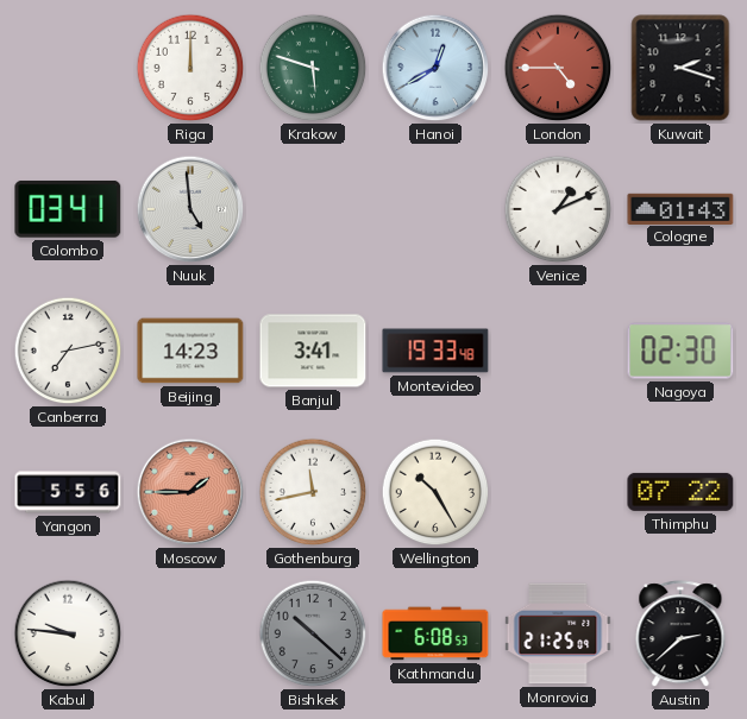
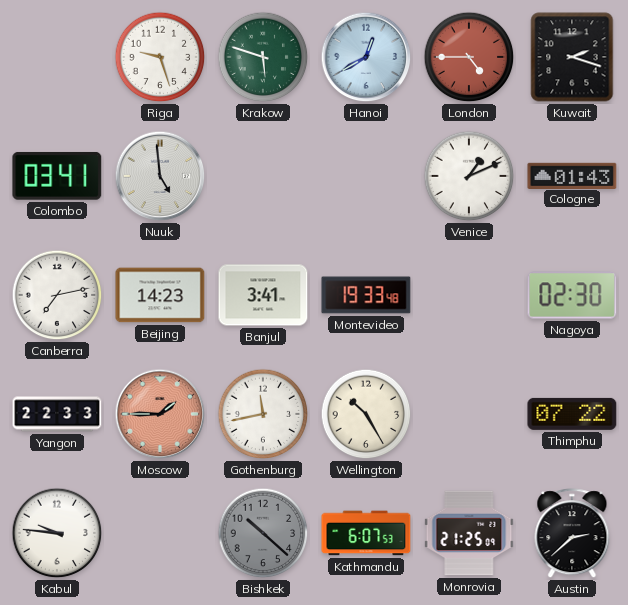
Riga: 12:00 -> 9:27 (160, 57)
Yangon: 5:56 -> 22:33 (57, 414)
Kathmandu: 6:08 -> 6:07 (366, 533)
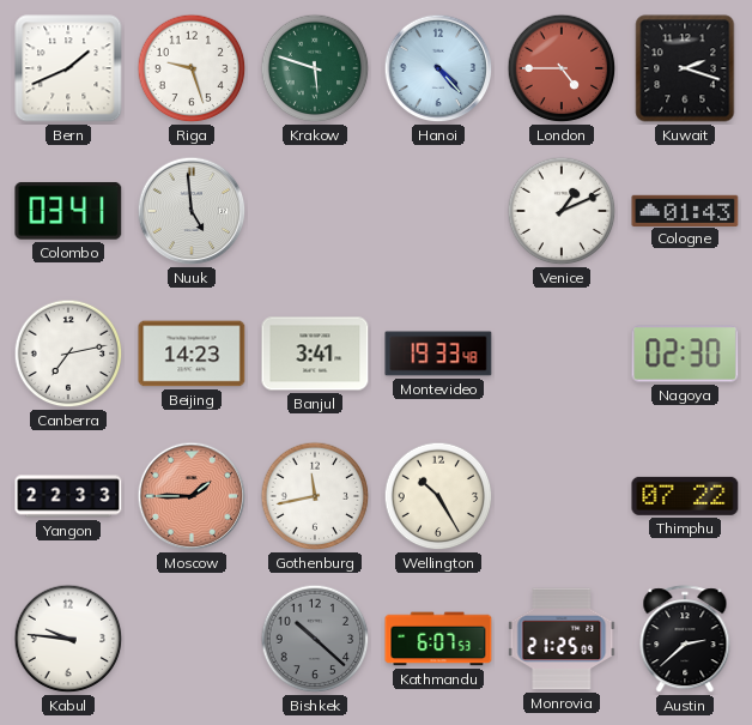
Bern: none -> 1:41 (68, 68)
Hanoi: 12:40 -> 4:23 (438, 68)
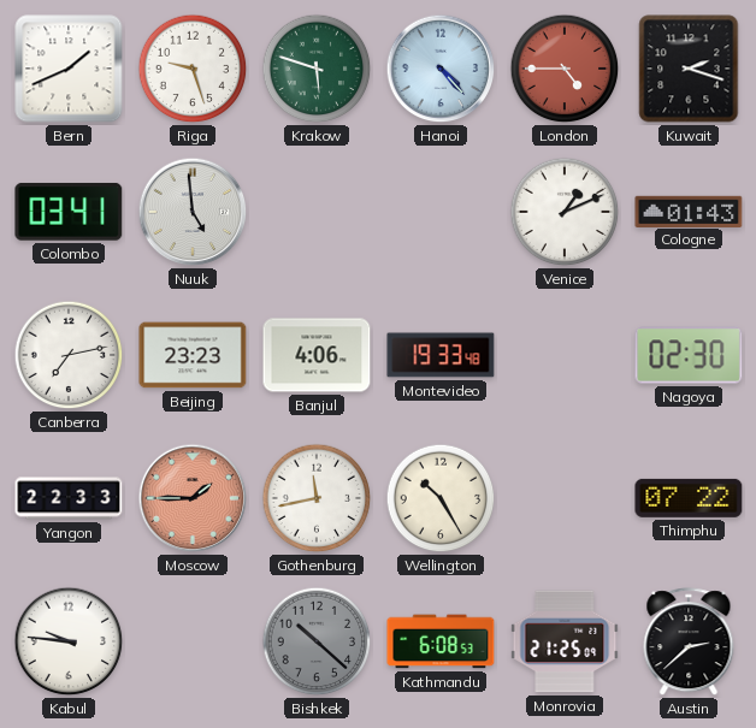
Beijing: 14:23 -> 23:23 (193, 355)
Banjul: 3:41 -> 4:06 (317, 355)
Kathmandu: 6:07 -> 6:08 (441, 641)
